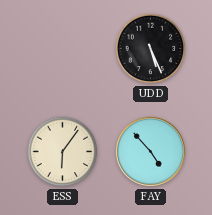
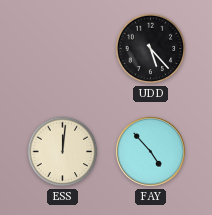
UDD: 5:26 -> 5:23 (151, 49)
ESS: 6:06 -> 12:01 (63, 152)
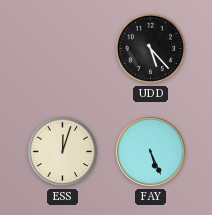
ESS: 12:01 -> 12:03 (63, 152)
FAY: 4:53 -> 5:26 (150, 151)
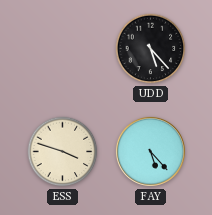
ESS: 12:03 -> 3:48 (63, 152)
FAY: 5:26 -> 5:23 (150, 151)
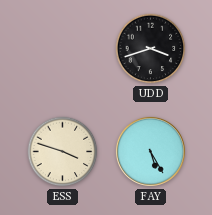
UDD: 5:23 -> 3:42 (151, 49)
FAY: 5:23 -> 5:25 (150, 151)
